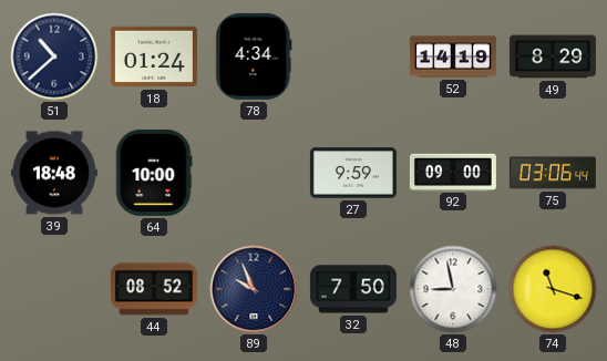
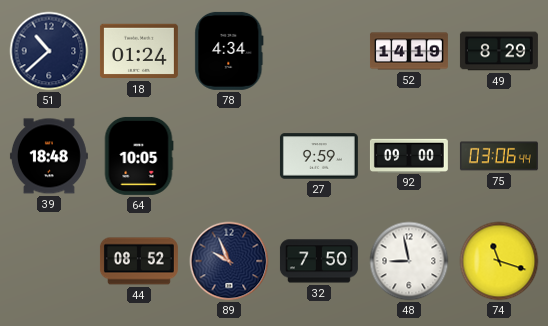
64: 10:00 -> 10:05 (139, 156)
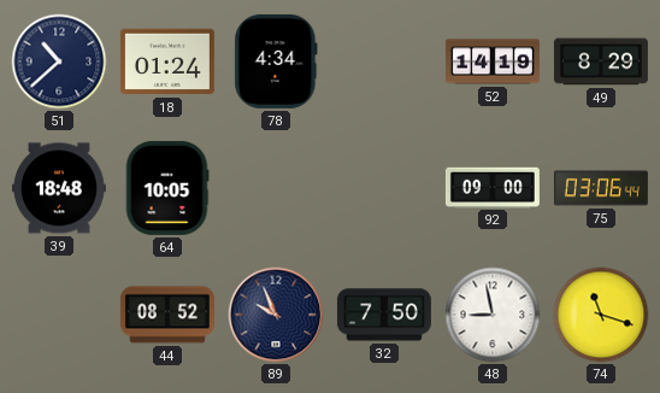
27: 9:59 -> none (319, 156)
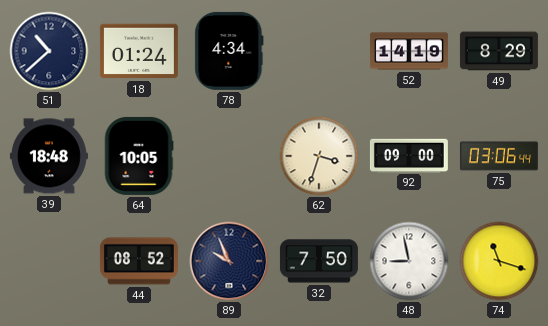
62: none -> 3:33 (319, 156)
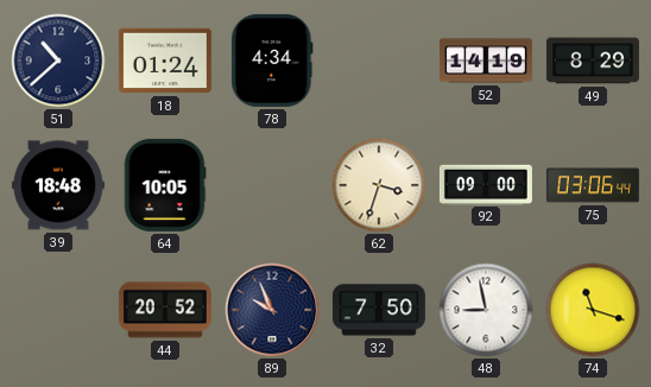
44: 08:52 -> 20:52 (165, 310)
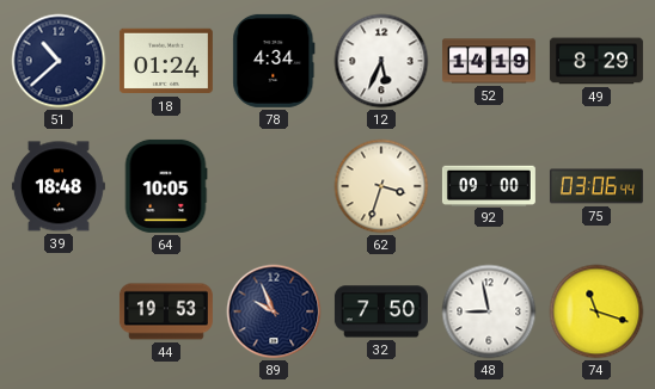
12: none -> 5:34 (381, 61)
44: 20:52 -> 19:53 (166, 311)
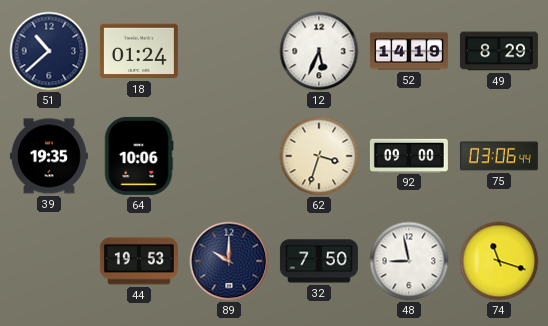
78: 4:34 -> none (274, 61)
39: 18:48 -> 19:35 (49, 156)
64: 10:05 -> 10:06 (139, 156)
89: 9:56 -> 10:00 (229, 261)
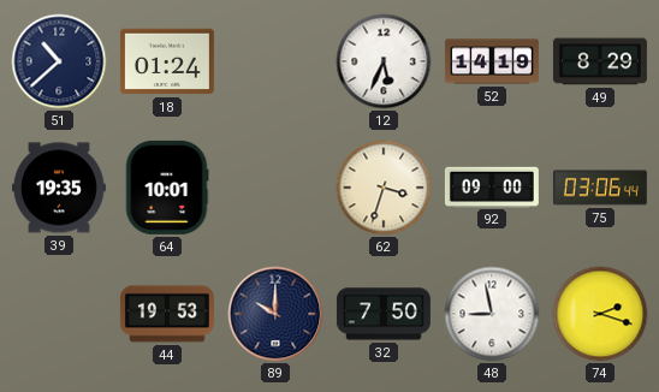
64: 10:06 -> 10:01 (167, 188)
74: 11:18 -> 2:18 (600, 314)
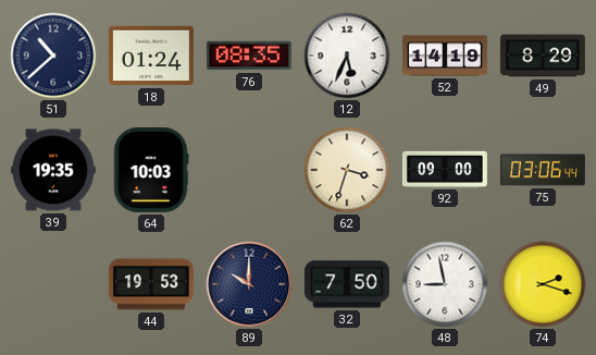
76: none -> 08:35 (249, 56)
64: 10:01 -> 10:03 (151, 170)
